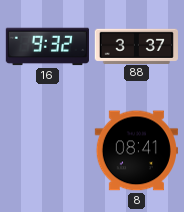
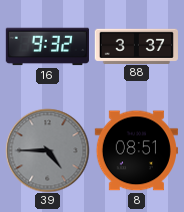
39: none -> 4:45 (47, 150)
8: 08:41 -> 08:51 (136, 151)
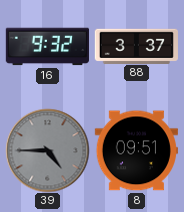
8: 08:51 -> 09:51 (136, 151)
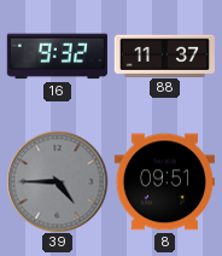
88: 3:37 -> 11:37 (164, 56)
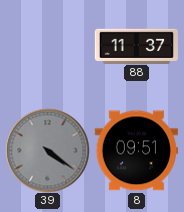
16: 9:32 -> none (57, 57)
39: 4:45 -> 4:21 (47, 150)
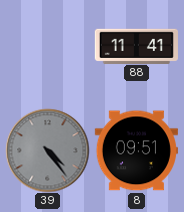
88: 11:37 -> 11:41 (136, 46)
39: 4:21 -> 4:24 (47, 150)
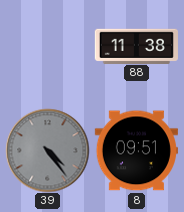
88: 11:41 -> 11:38 (136, 46)
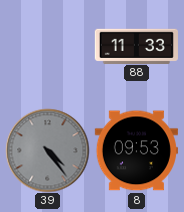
88: 11:38 -> 11:33 (136, 46)
8: 09:51 -> 09:53 (136, 151)
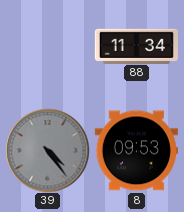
88: 11:33 -> 11:34 (136, 46)
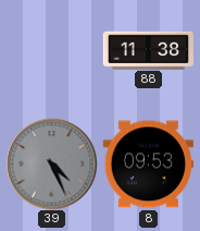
88: 11:34 -> 11:38 (148, 50)
39: 4:24 -> 4:26 (51, 163)
